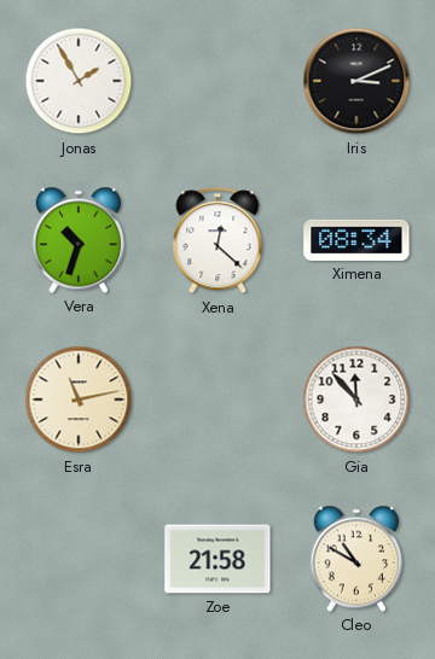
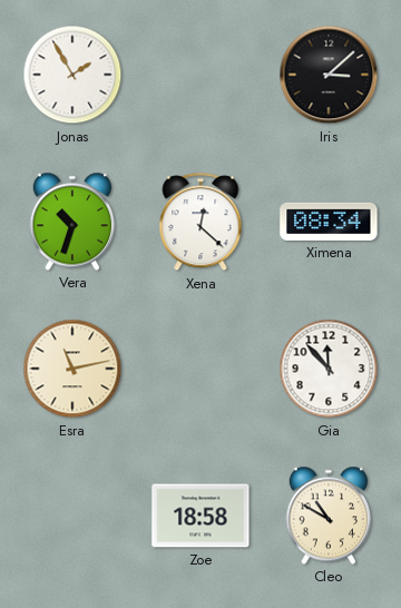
Iris: 3:11 -> 3:08 (329, 75)
Zoe: 21:58 -> 18:58 (200, 516)
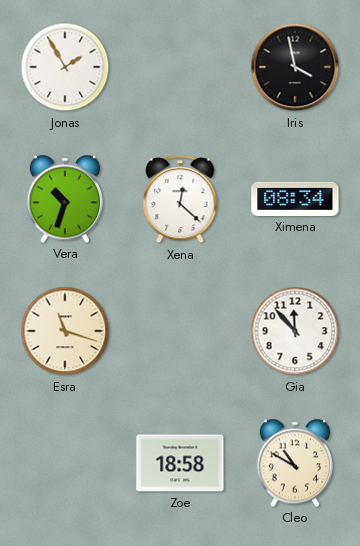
Iris: 3:08 -> 3:58 (295, 67)
Esra: 11:13 -> 11:18 (65, 331)
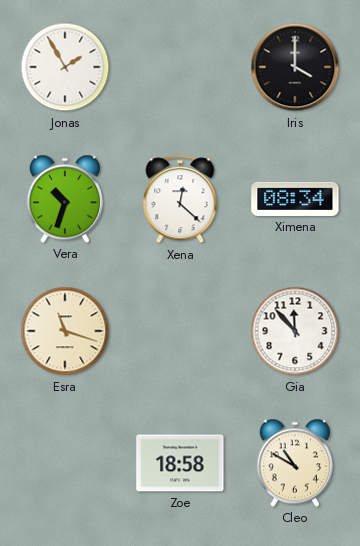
Iris: 3:58 -> 4:00 (295, 67)
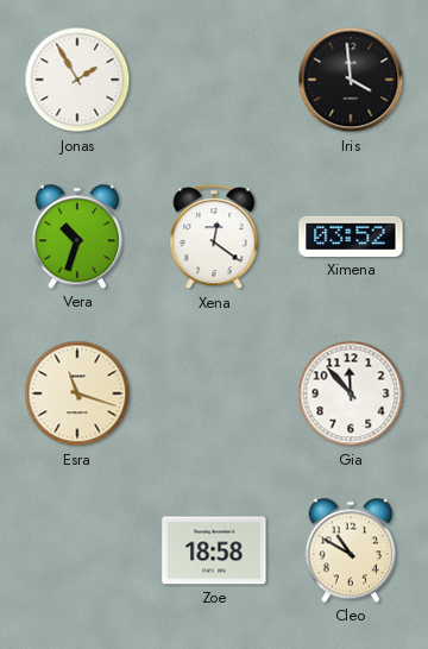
Iris: 4:00 -> 3:59 (351, 80)
Xena: 12:22 -> 12:21 (214, 238)
Ximena: 08:34 -> 03:52 (351, 237)
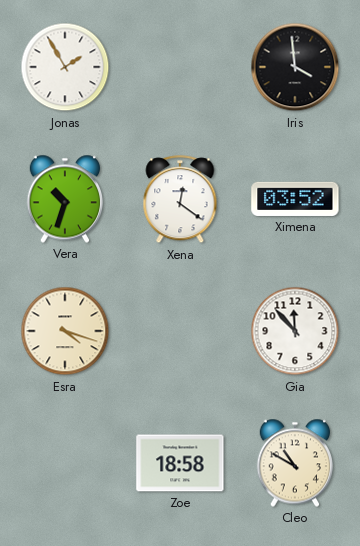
Esra: 11:18 -> 4:18 (65, 331)
